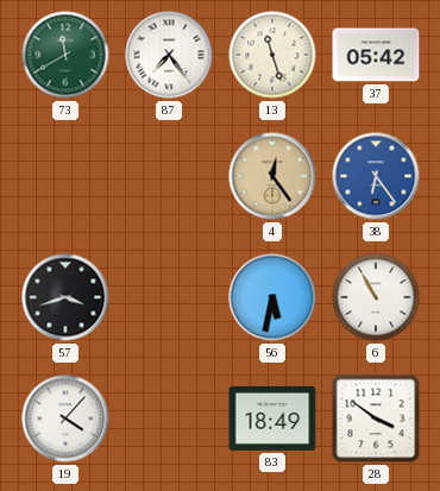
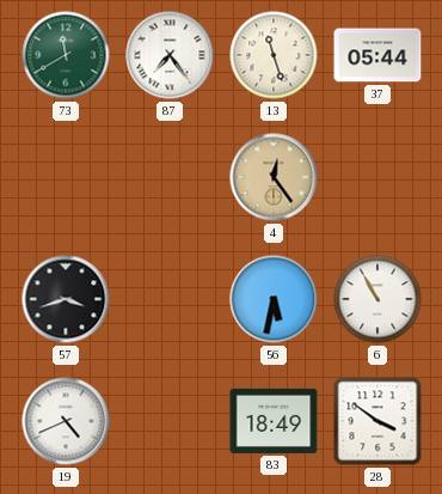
37: 05:42 -> 05:44 (377, 55)
38: 6:24 -> none (376, 176)
19: 4:07 -> 4:41 (66, 421)
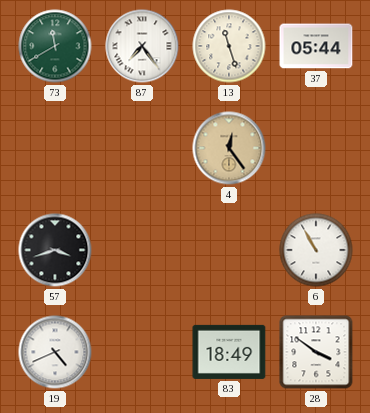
56: 5:32 -> none (274, 299)
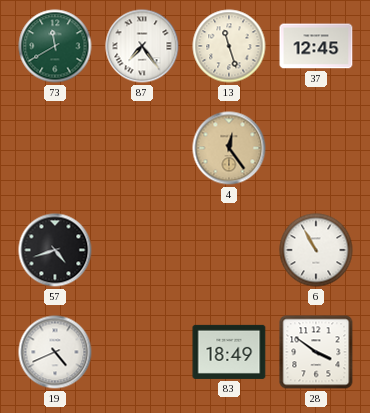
37: 05:44 -> 12:45 (316, 46)
57: 3:42 -> 4:42 (55, 250)
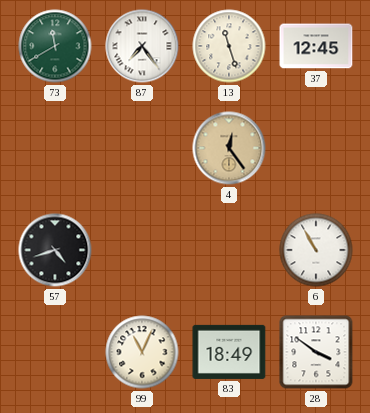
19: 4:41 -> none (55, 352)
99: none -> 11:04 (142, 352)
